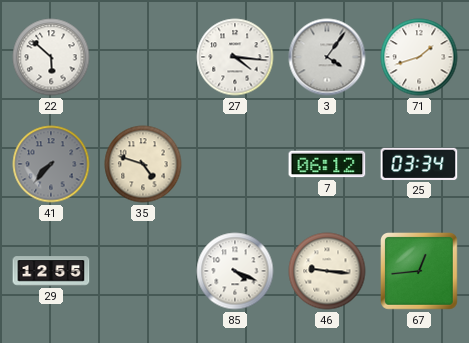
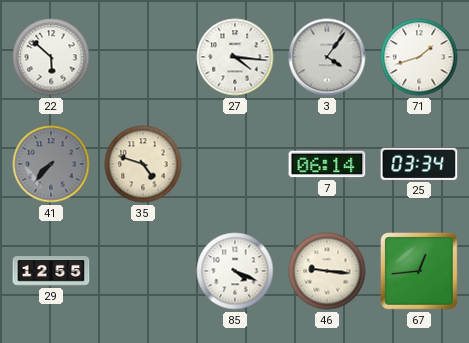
7: 06:12 -> 06:14 (327, 164)
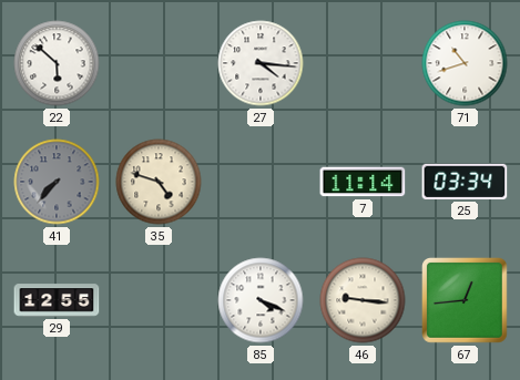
3: 4:06 -> none (327, 57)
71: 1:42 -> 10:42 (465, 63)
7: 06:14 -> 11:14 (363, 182)
